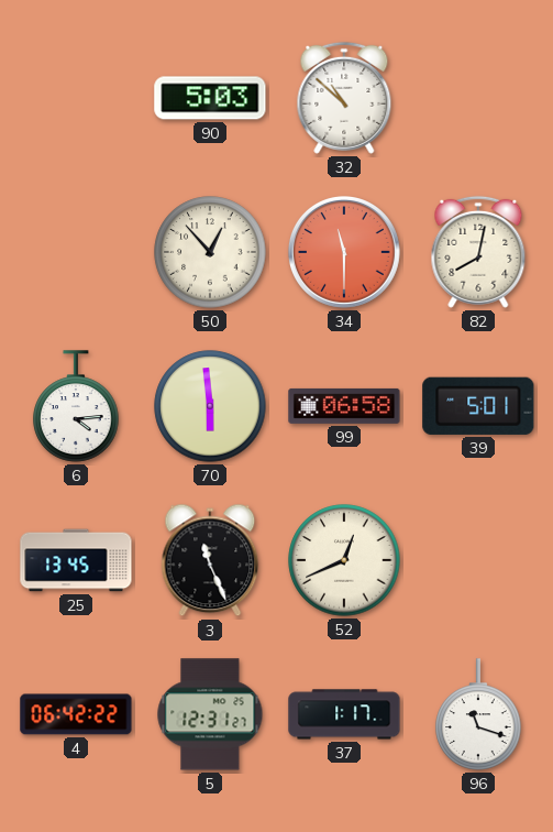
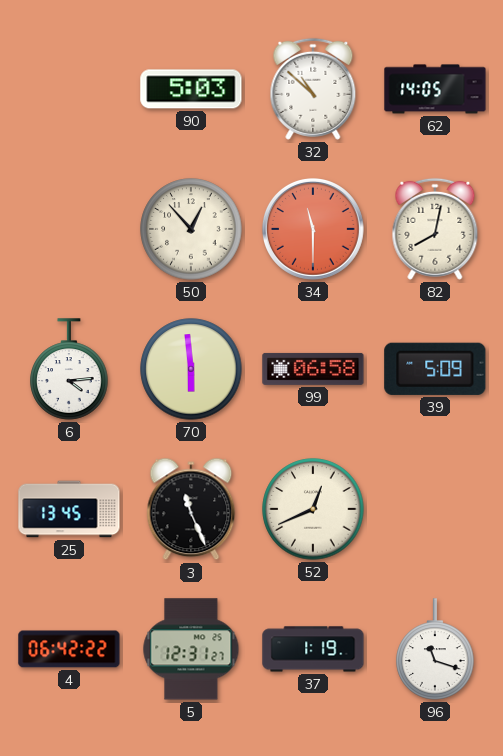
62: none -> 14:05 (435, 89)
39: 5:01 -> 5:09 (435, 369)
37: 1:17 -> 1:19 (313, 649)
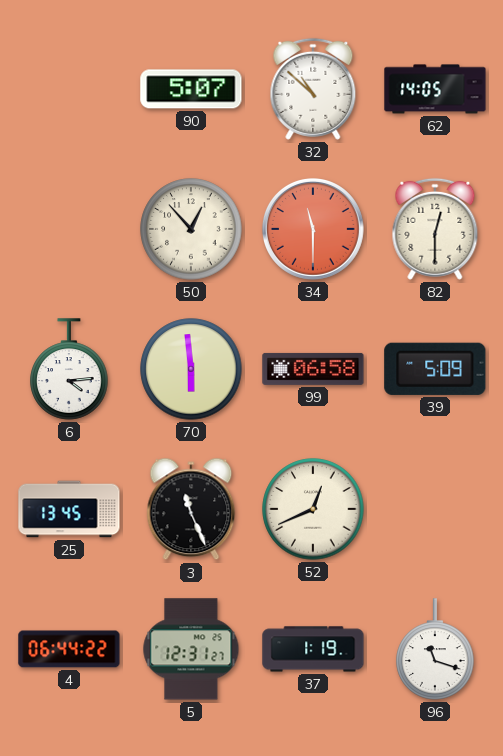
90: 5:03 -> 5:07 (191, 89)
82: 8:02 -> 12:30 (435, 229)
4: 06:42 -> 06:44 (69, 649)
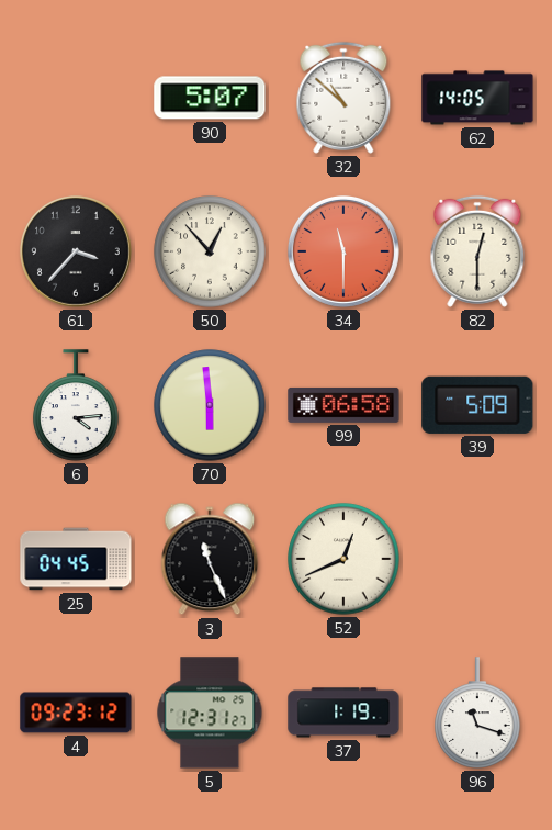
61: none -> 3:37 (76, 251)
25: 13:45 -> 04:45 (76, 559)
4: 06:44 -> 09:23 (76, 713)
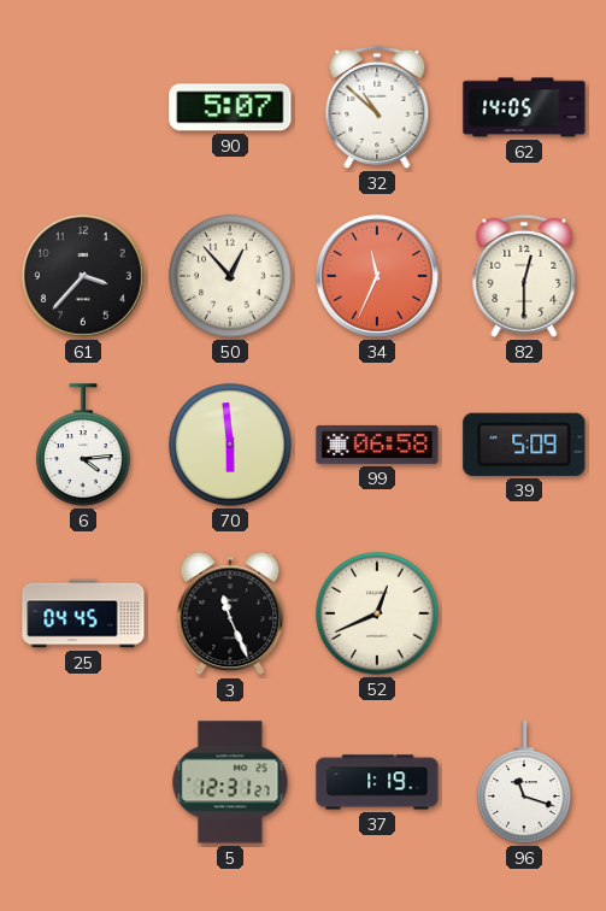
34: 11:30 -> 11:34 (377, 276)
4: 09:23 -> none (76, 713)
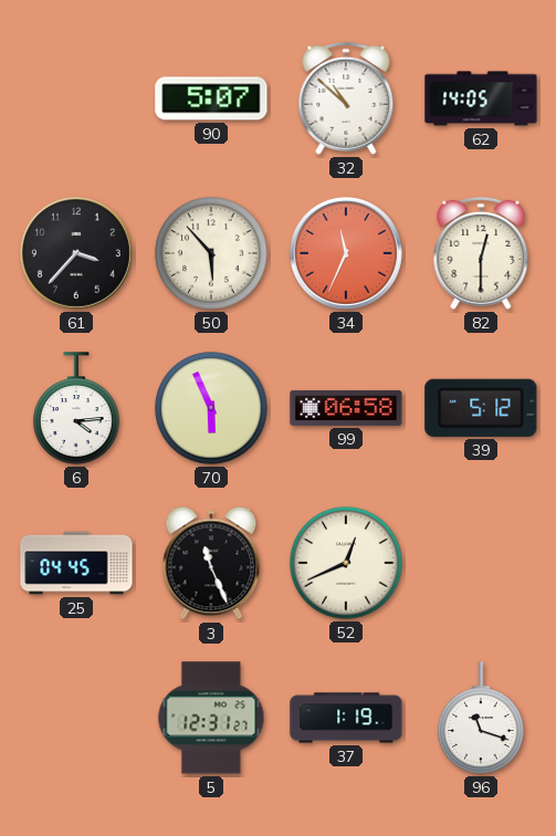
50: 12:53 -> 5:53 (211, 253)
70: 5:59 -> 5:56 (211, 408)
39: 5:09 -> 5:12 (481, 408)
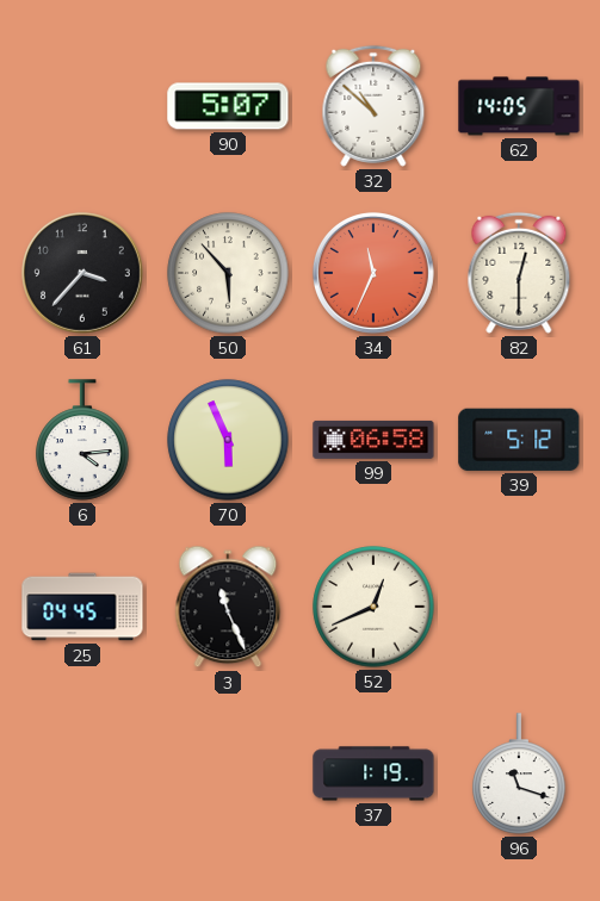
5: 12:31 -> none (211, 718)
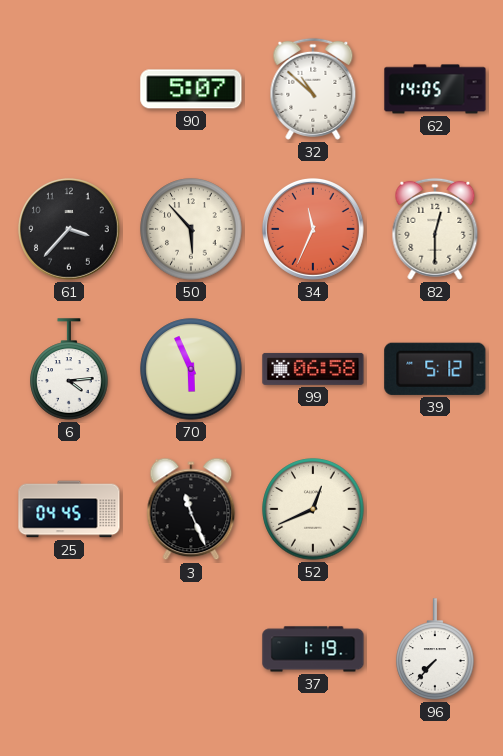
96: 11:18 -> 7:37 (435, 649)
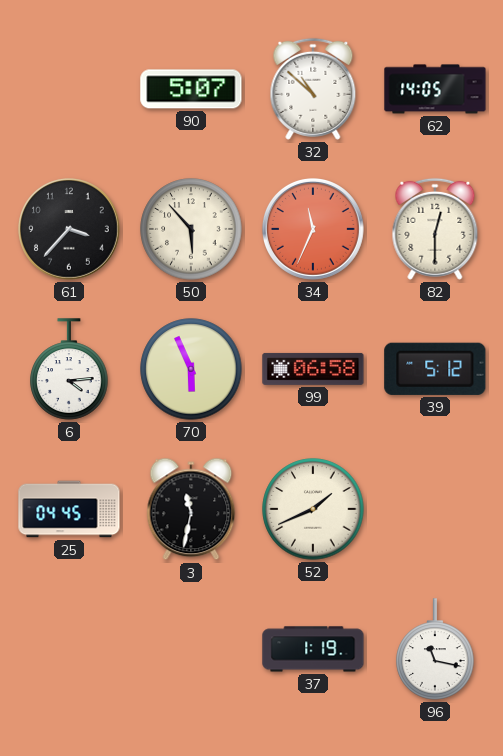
3: 11:26 -> 11:32 (191, 509)
52: 12:41 -> 1:41 (313, 509)
96: 7:37 -> 11:17 (435, 649)
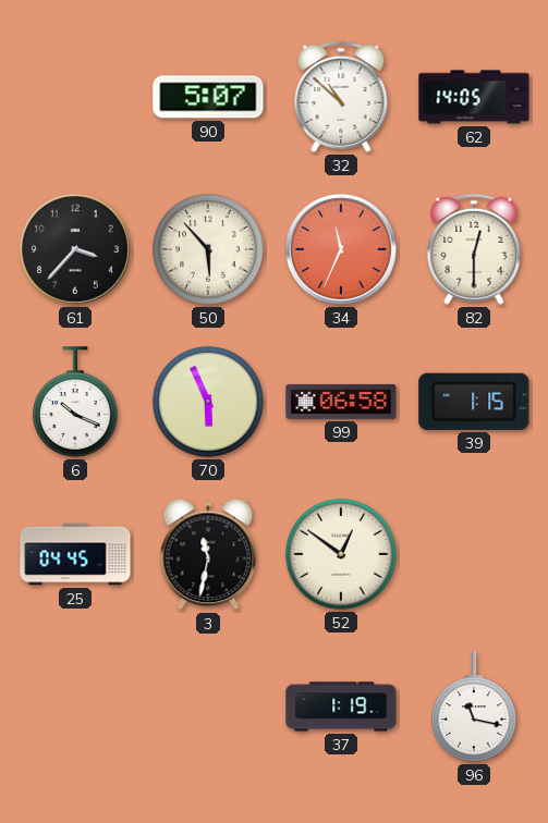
6: 4:14 -> 10:19 (75, 402)
39: 5:12 -> 1:15 (474, 402)
52: 1:41 -> 12:51 (341, 554)
